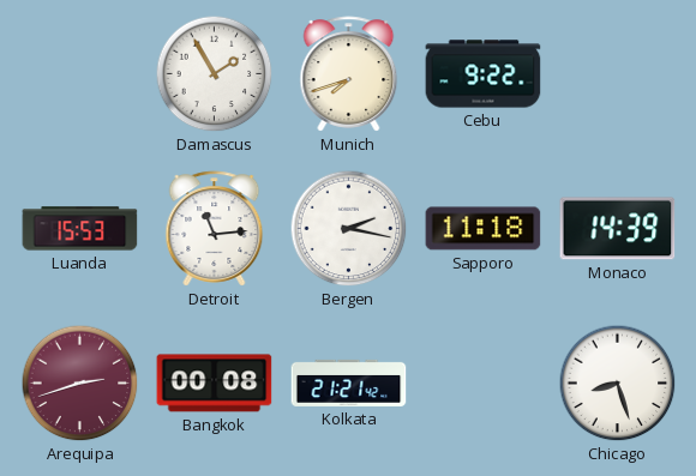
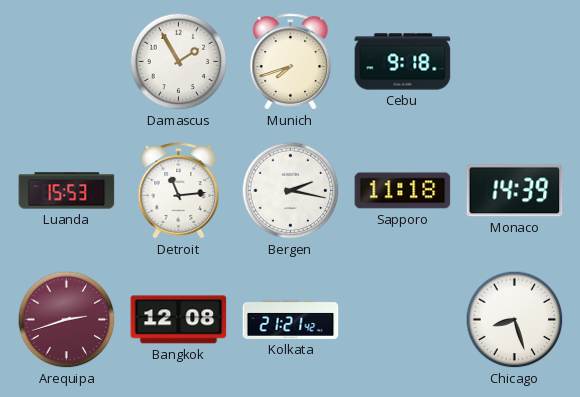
Cebu: 9:22 -> 9:18 (403, 62)
Bangkok: 00:08 -> 12:08 (179, 320)
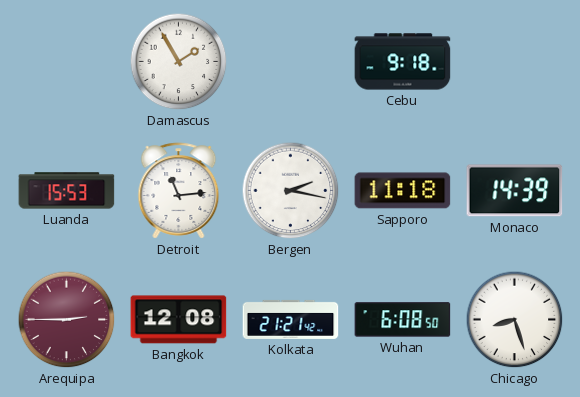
Munich: 7:42 -> none (291, 62)
Arequipa: 2:42 -> 2:45 (67, 320)
Wuhan: none -> 6:08 (403, 320)
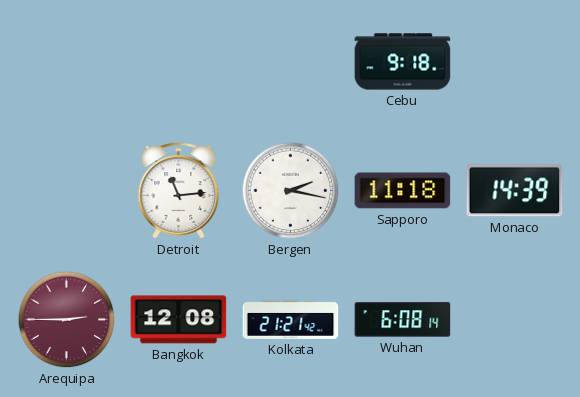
Damascus: 1:55 -> none (179, 62)
Luanda: 15:53 -> none (67, 191)
Wuhan: 6:08:50 -> 6:08:14 (403, 320)
Chicago: 8:27 -> none (515, 320)
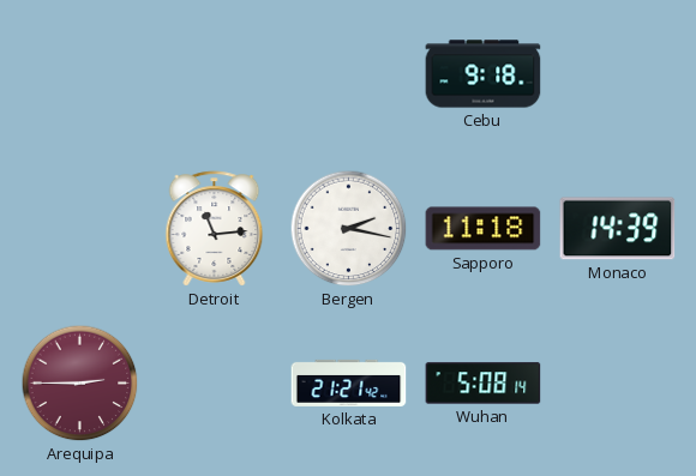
Bangkok: 12:08 -> none (179, 320)
Wuhan: 6:08 -> 5:08 (484, 384)
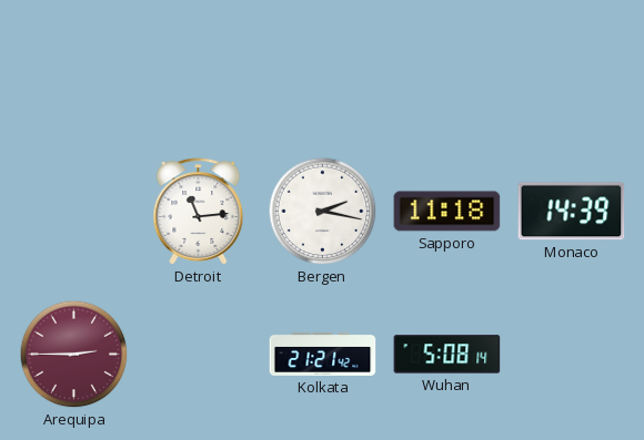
Cebu: 9:18 -> none (484, 74)
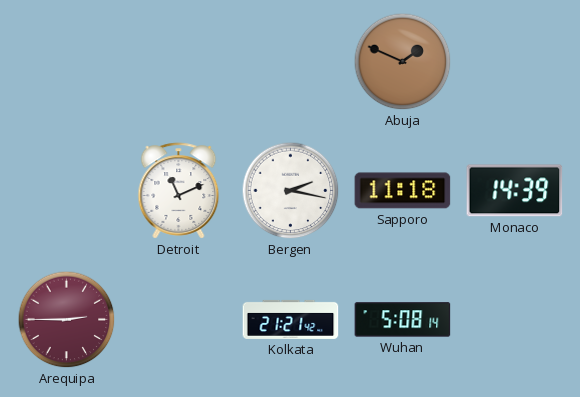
Abuja: none -> 1:49 (403, 62)
Detroit: 11:14 -> 11:11 (179, 191)
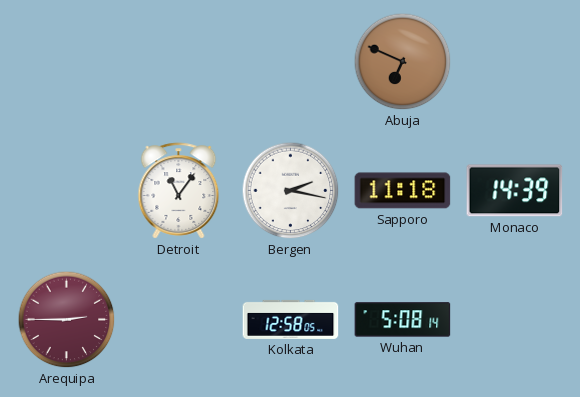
Abuja: 1:49 -> 6:49 (403, 62)
Detroit: 11:11 -> 11:06 (179, 191)
Kolkata: 21:21 -> 12:58 (291, 319)
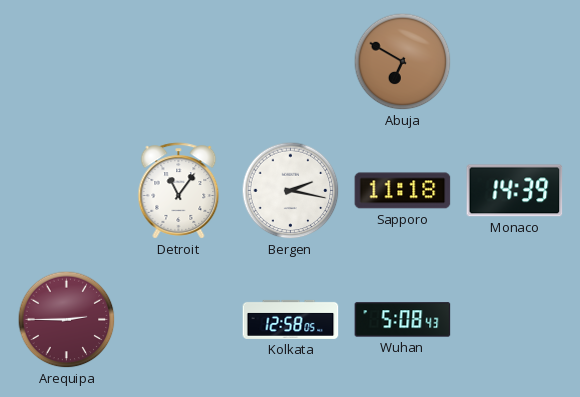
Abuja: 6:49 -> 6:50 (403, 62)
Wuhan: 5:08:14 -> 5:08:43 (403, 320)
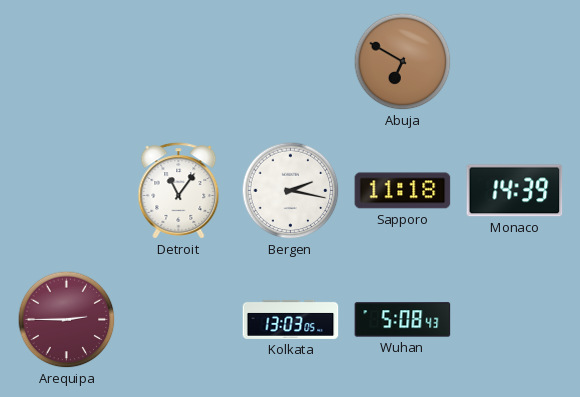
Kolkata: 12:58 -> 13:03 (291, 319)
